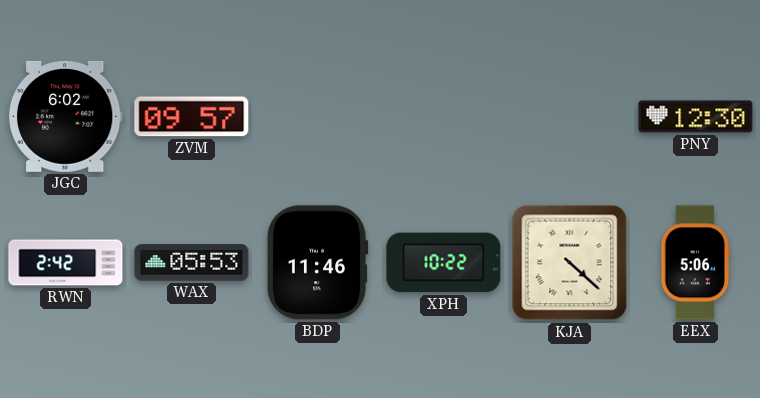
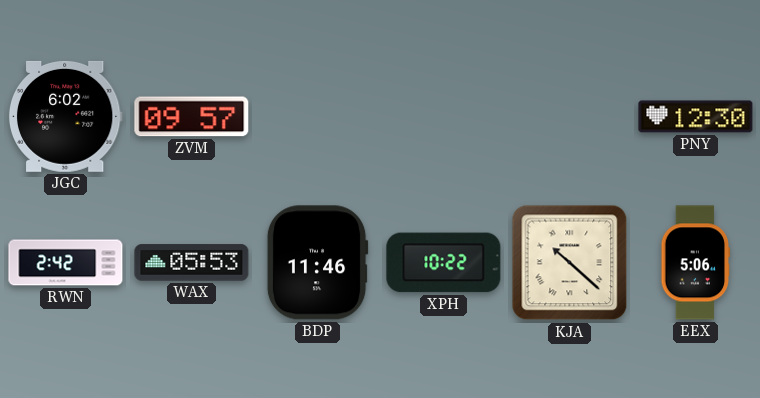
KJA: 4:22 -> 10:22 (570, 263)
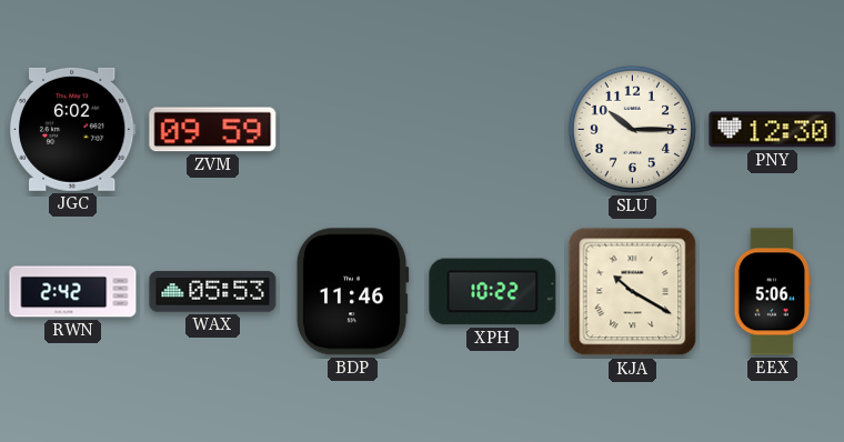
ZVM: 09:57 -> 09:59 (213, 130)
SLU: none -> 10:15 (632, 129)
KJA: 10:22 -> 10:20 (633, 292)
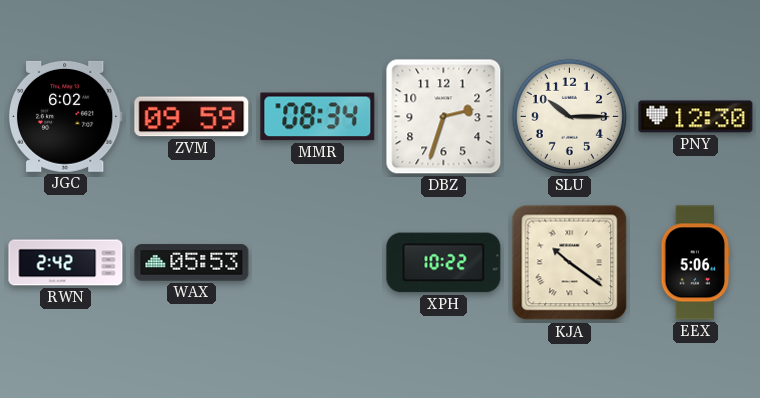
MMR: none -> 08:34 (318, 117)
DBZ: none -> 2:33 (444, 117)
BDP: 11:46 -> none (352, 292)
KJA: 10:20 -> 10:21 (570, 263)
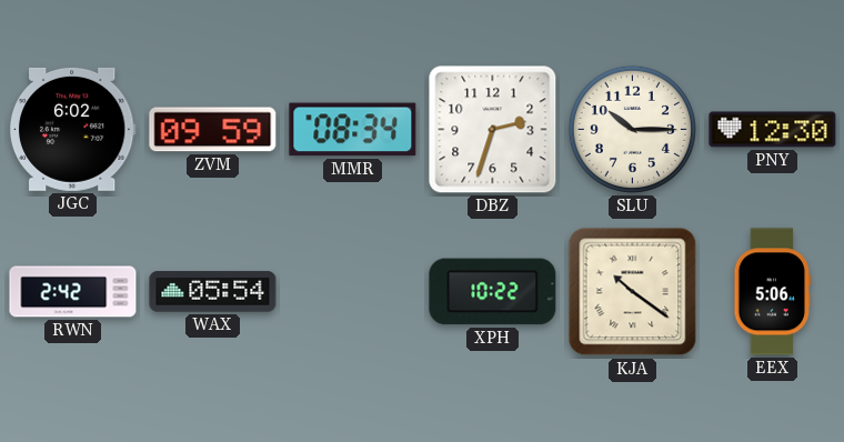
WAX: 05:53 -> 05:54 (213, 292)
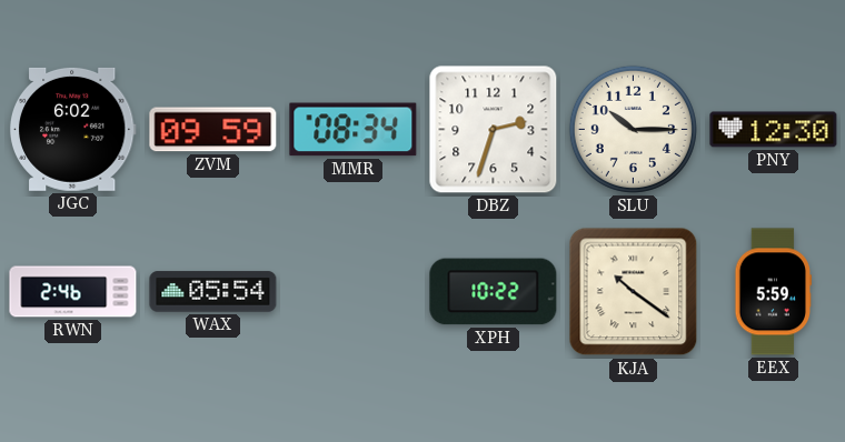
RWN: 2:42 -> 2:46 (73, 292)
EEX: 5:06 -> 5:59 (774, 292)
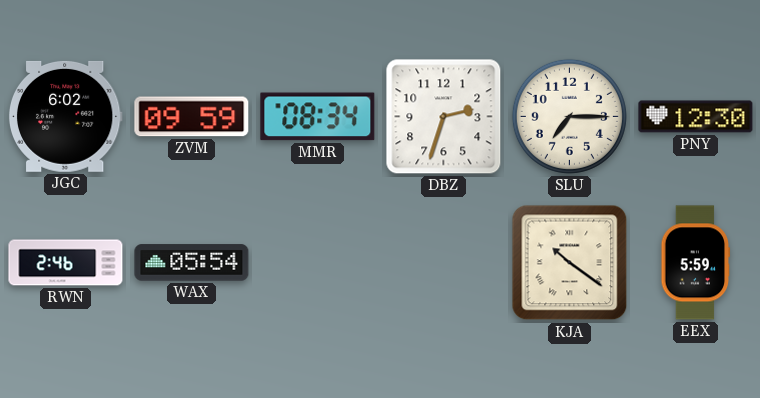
SLU: 10:15 -> 7:15 (569, 116)
XPH: 10:22 -> none (494, 292)
